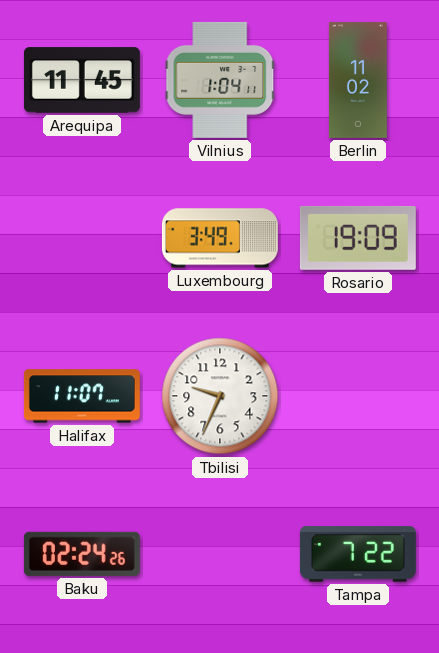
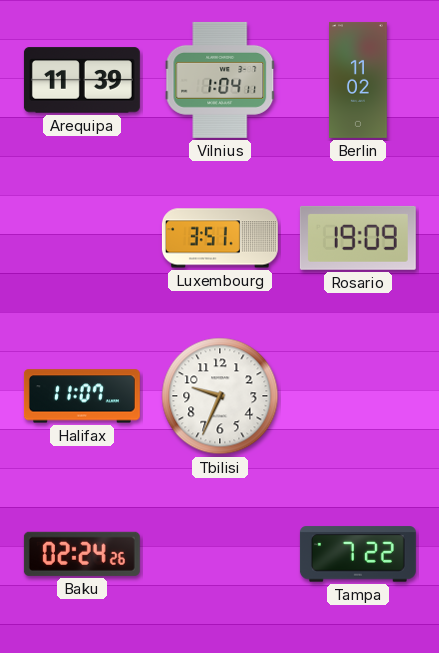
Arequipa: 11:45 -> 11:39 (82, 80)
Luxembourg: 3:49 -> 3:51 (220, 238)
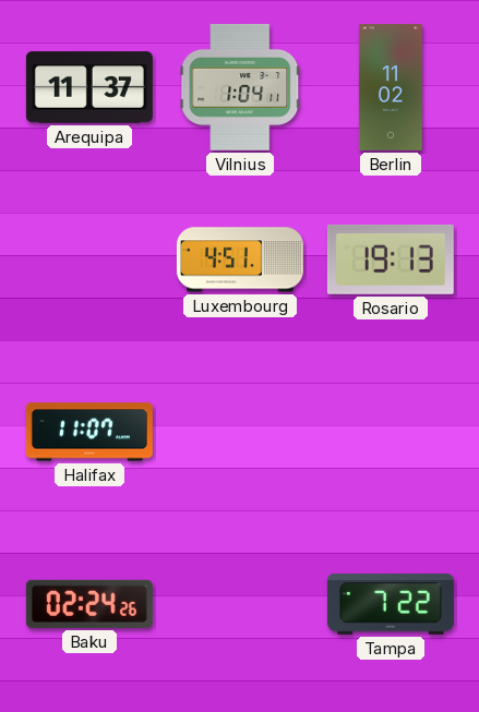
Arequipa: 11:39 -> 11:37 (89, 87)
Luxembourg: 3:51 -> 4:51 (240, 260)
Rosario: 19:09 -> 19:13 (391, 260)
Tbilisi: 9:34 -> none (220, 396)
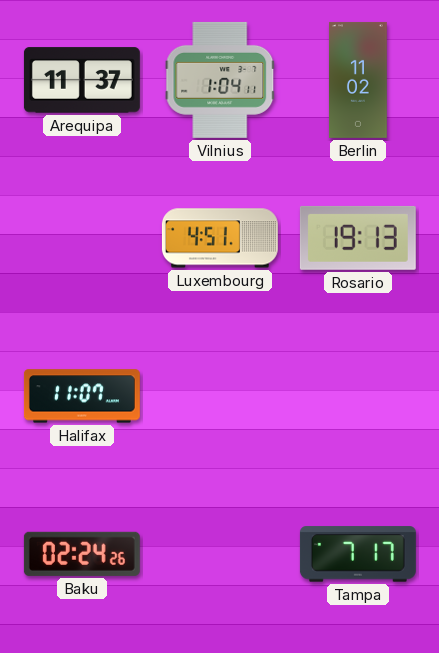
Tampa: 7:22 -> 7:17 (358, 554)
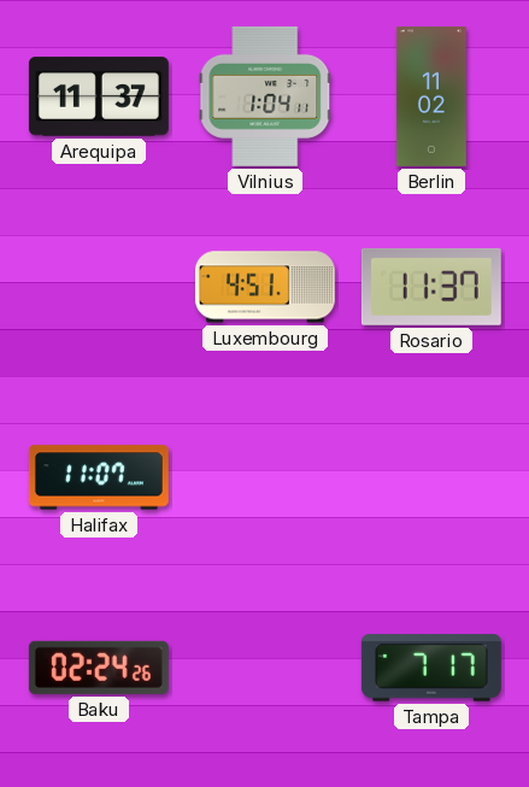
Rosario: 19:13 -> 11:37 (431, 287)
